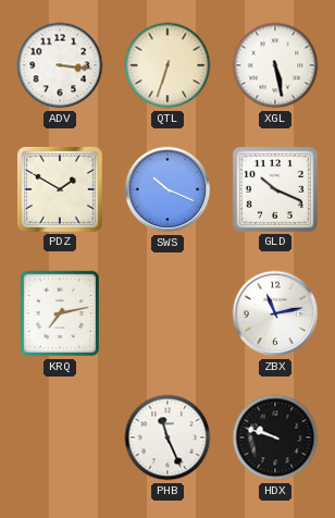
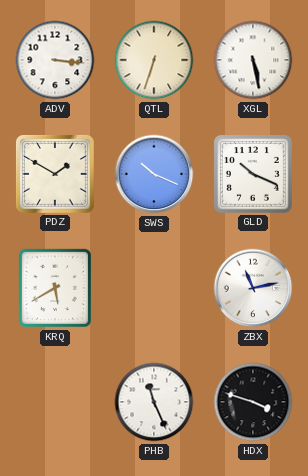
KRQ: 7:13 -> 5:40 (54, 288)
HDX: 9:48 -> 3:48 (253, 402)
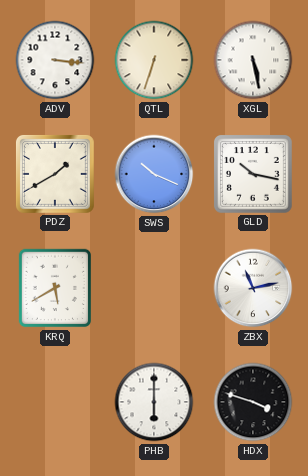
PDZ: 1:50 -> 1:40 (55, 174)
GLD: 10:19 -> 10:17 (253, 174)
PHB: 11:26 -> 6:00 (154, 402)
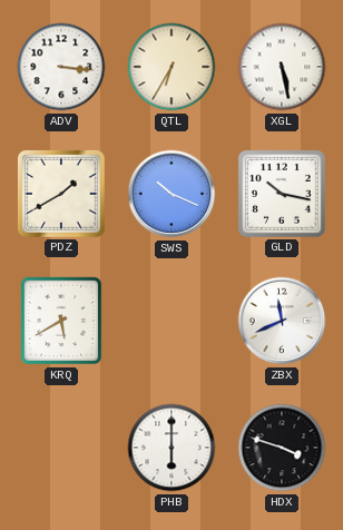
QTL: 6:33 -> 6:35 (171, 67)
ZBX: 11:13 -> 11:41 (282, 321)
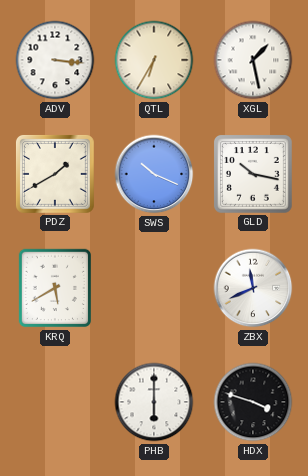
XGL: 5:28 -> 1:28 (253, 60)
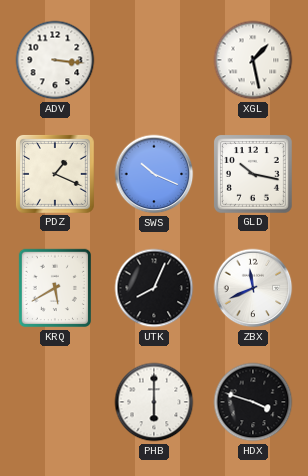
QTL: 6:35 -> none (154, 60)
PDZ: 1:40 -> 1:19 (55, 174)
UTK: none -> 8:04 (154, 288)
